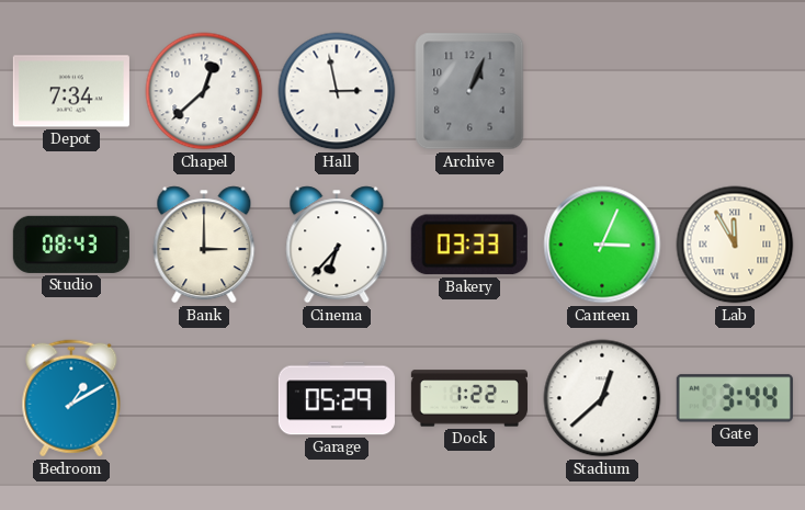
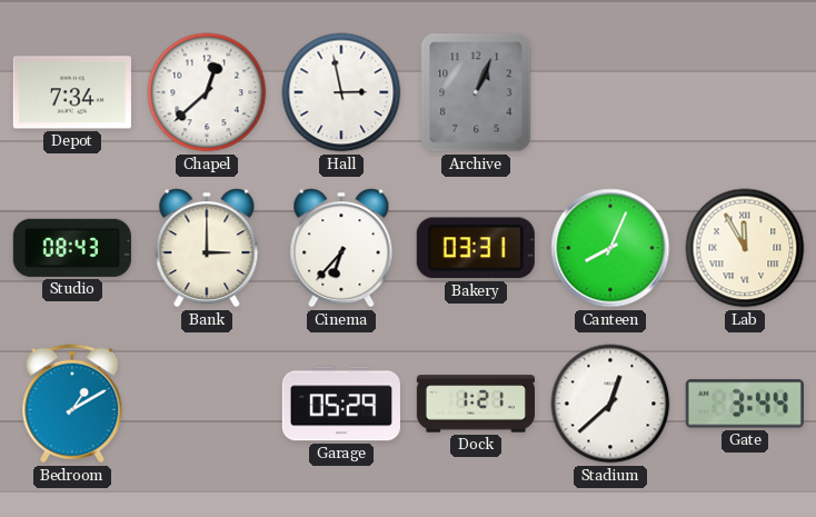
Bakery: 03:33 -> 03:31 (476, 248)
Canteen: 3:04 -> 8:04 (610, 248)
Dock: 1:22 -> 1:21 (476, 404)
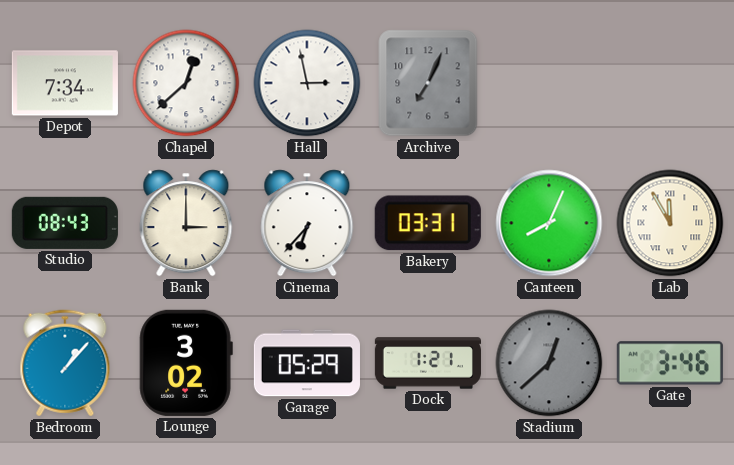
Archive: 1:04 -> 7:04 (428, 83)
Bedroom: 1:10 -> 1:07 (65, 363)
Lounge: none -> 3:02 (186, 363)
Stadium dial: white -> grey (549, 363)
Gate: 3:44 -> 3:46 (670, 363)
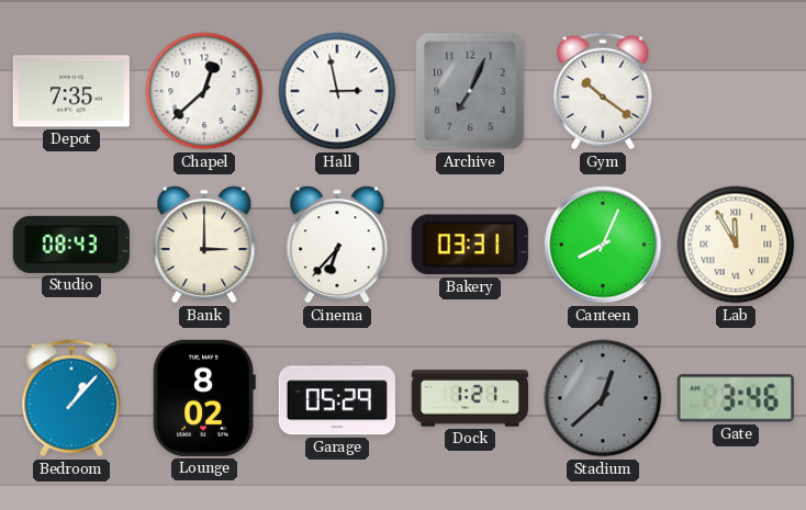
Depot: 7:34 -> 7:35 (71, 91)
Gym: none -> 10:21 (603, 91)
Lounge: 3:02 -> 8:02 (204, 398)
